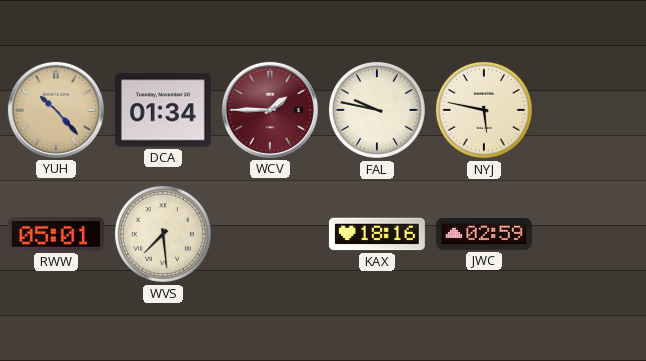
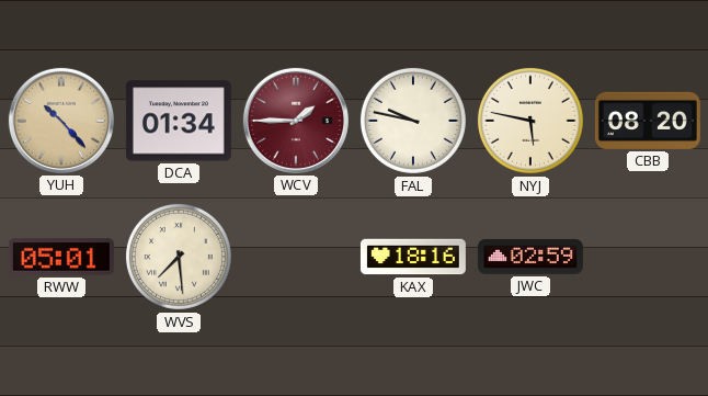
CBB: none -> 08:20 (648, 121)
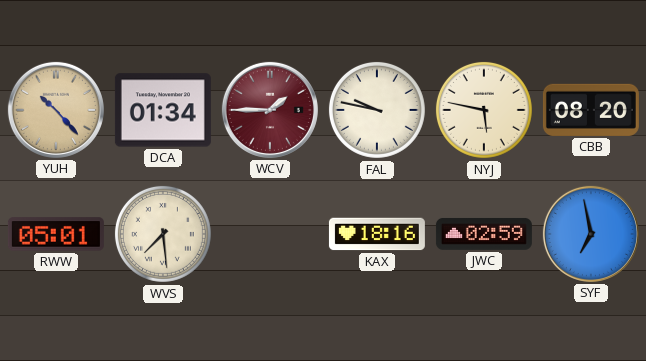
SYF: none -> 6:58 (591, 234)
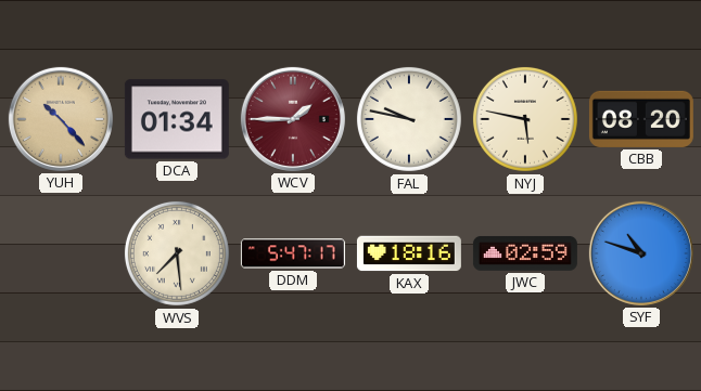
RWW: 05:01 -> none (56, 234)
DDM: none -> 5:47 (293, 253)
SYF: 6:58 -> 10:48 (641, 253)
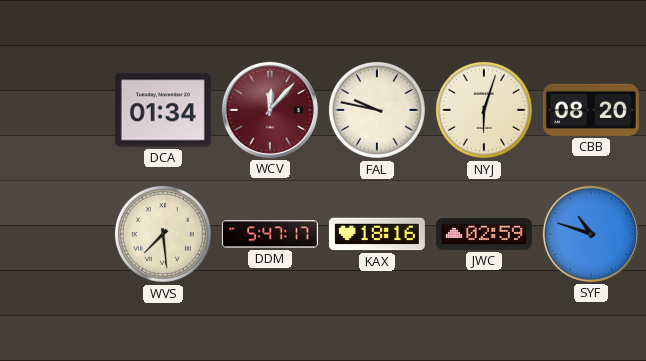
YUH: 10:23 -> none (61, 119)
WCV: 1:45 -> 12:07 (270, 110)
NYJ: 5:47 -> 6:03 (484, 110)
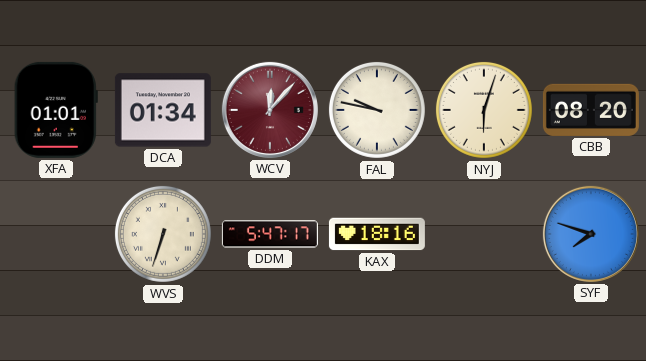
XFA: none -> 01:01 (56, 110)
WVS: 7:29 -> 6:33 (163, 234)
JWC: 02:59 -> none (484, 234)
SYF: 10:48 -> 7:48 (591, 234)
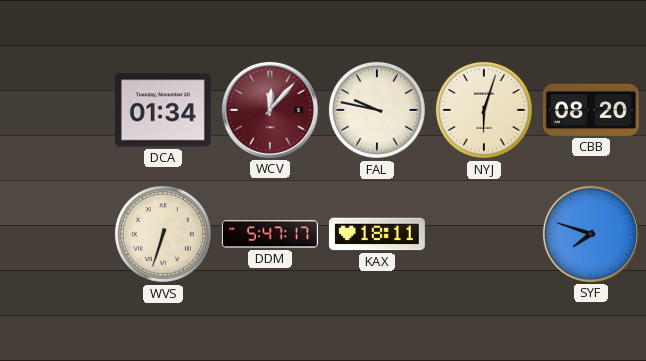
XFA: 01:01 -> none (56, 110)
KAX: 18:16 -> 18:11 (377, 234)
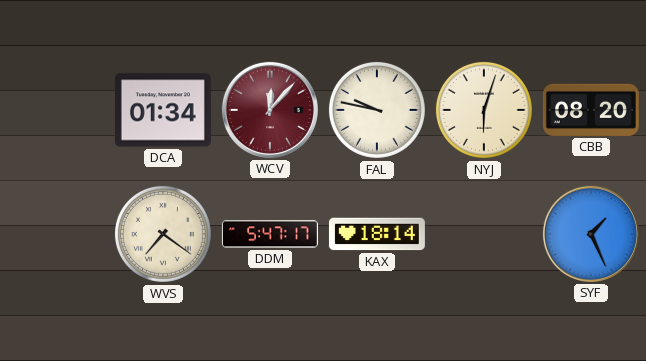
WVS: 6:33 -> 7:21 (163, 234)
KAX: 18:11 -> 18:14 (377, 234)
SYF: 7:48 -> 1:26 (591, 234)
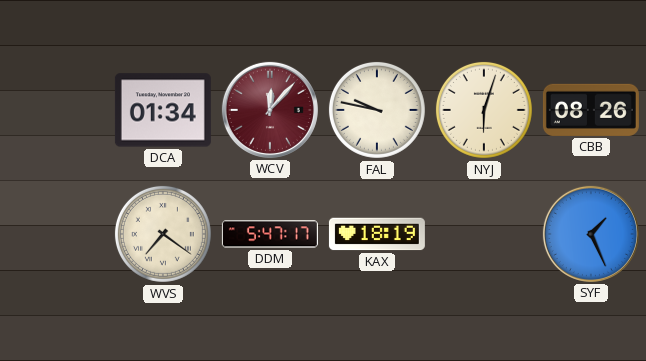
CBB: 08:20 -> 08:26 (591, 110)
KAX: 18:14 -> 18:19 (377, 234)
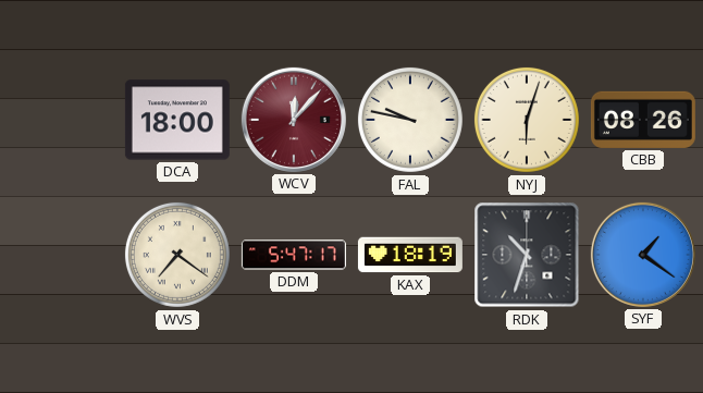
DCA: 01:34 -> 18:00 (177, 120)
RDK: none -> 10:33 (527, 255)
SYF: 1:26 -> 1:21 (643, 255)
